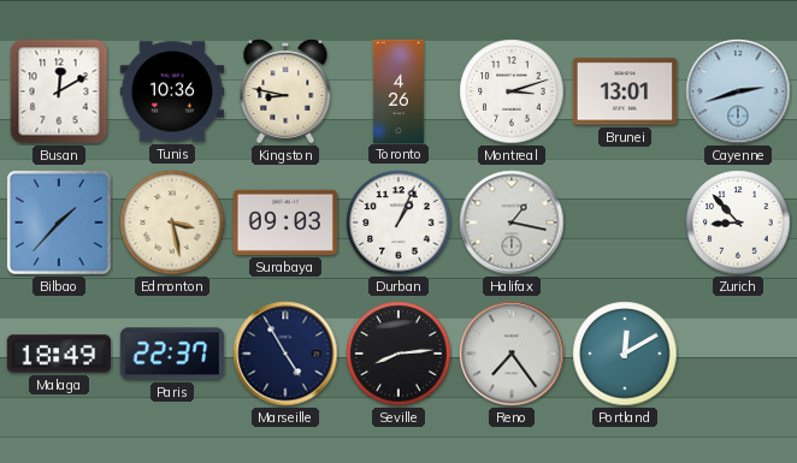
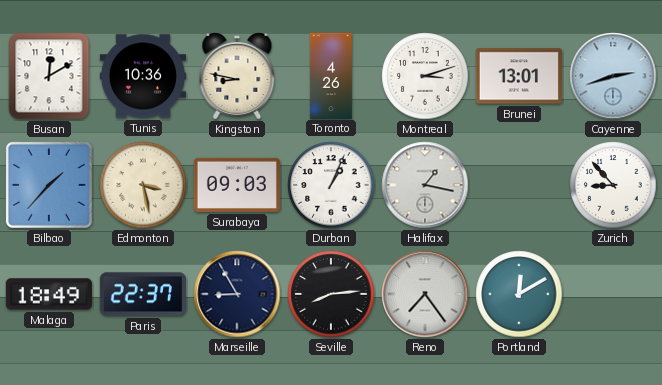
Marseille: 4:55 -> 8:55 (237, 294)
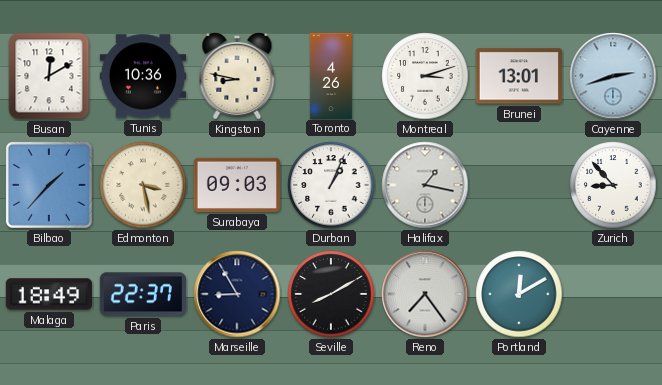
Seville: 8:14 -> 8:10 (331, 294)
